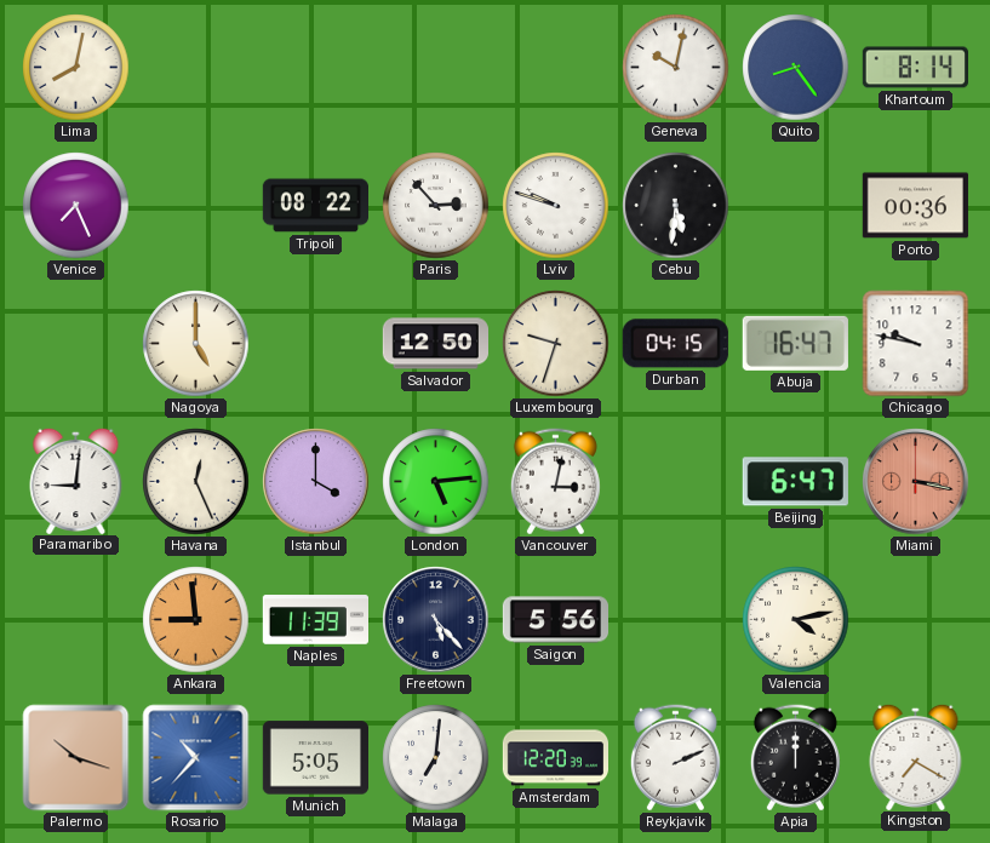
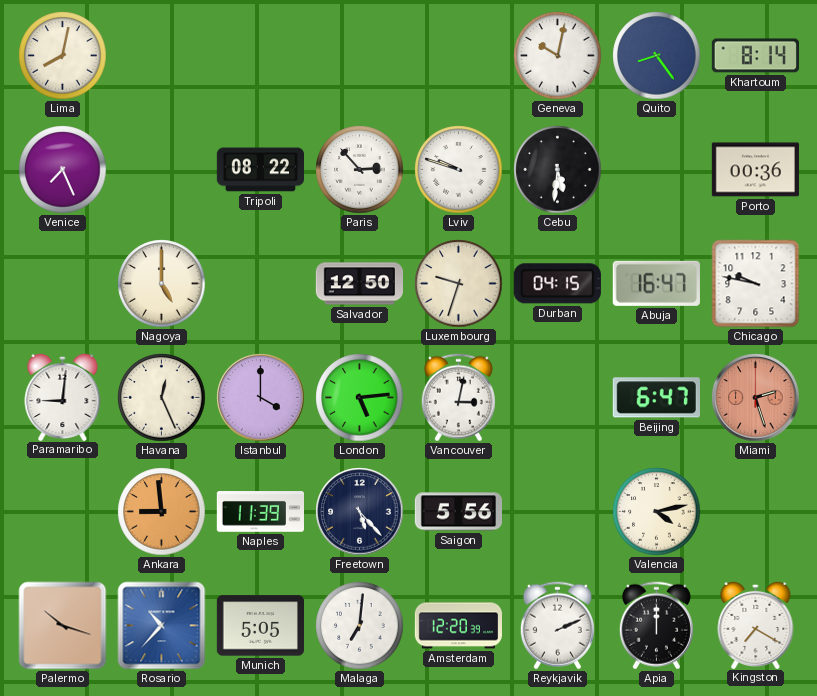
Miami: 3:17 -> 2:27 (756, 398)
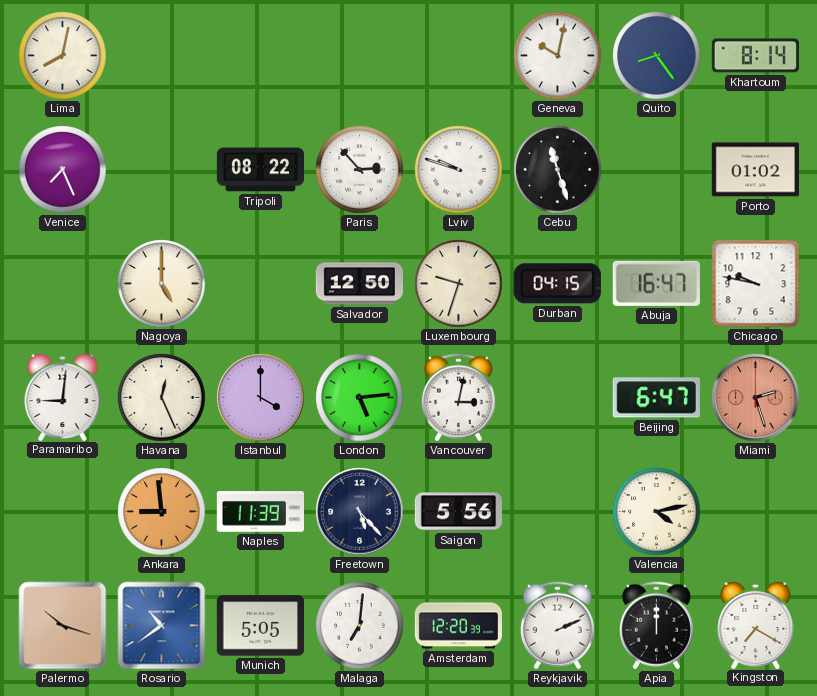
Cebu: 5:31 -> 11:27 (558, 170)
Porto: 00:36 -> 01:02 (755, 170)
Rosario: 10:37 -> 10:39 (162, 626)
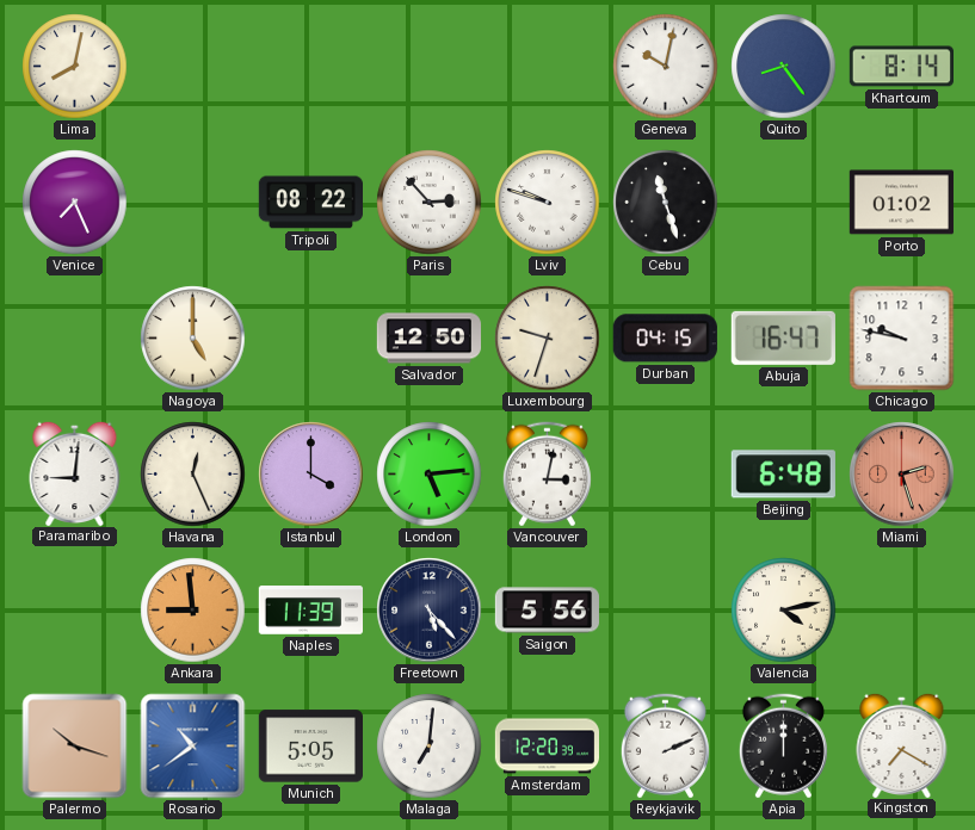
Beijing: 6:47 -> 6:48 (783, 475)
